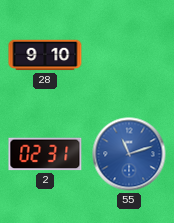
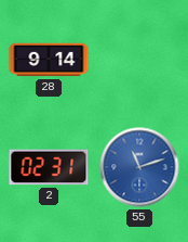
28: 9:10 -> 9:14 (49, 60)
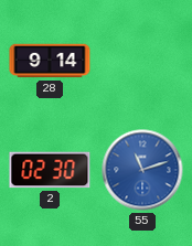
2: 02:31 -> 02:30 (50, 170)
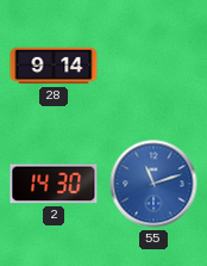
2: 02:30 -> 14:30 (54, 184)
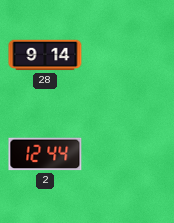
2: 14:30 -> 12:44 (45, 154)
55: 11:12 -> none (153, 184)
